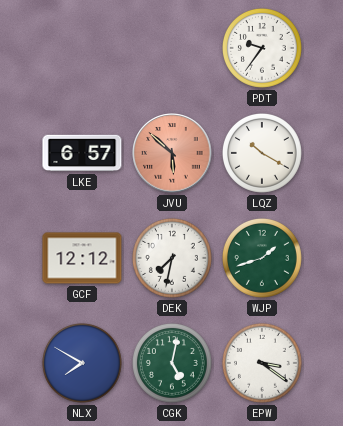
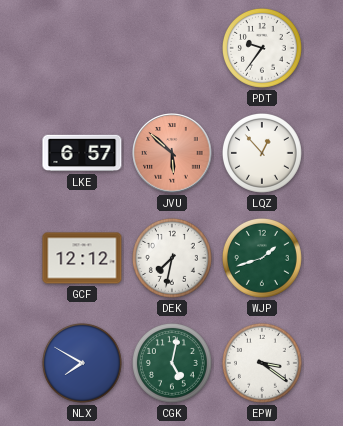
LQZ: 10:20 -> 12:53 (262, 153)
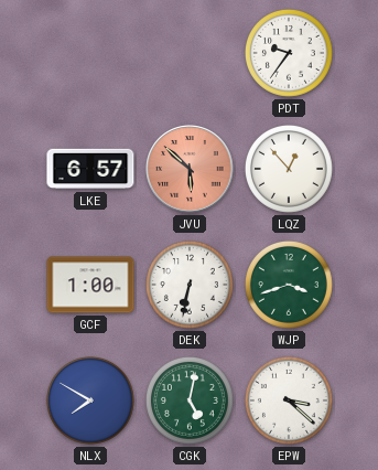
GCF: 12:12 -> 1:00 (90, 285)
DEK: 7:32 -> 6:32 (190, 285)
WJP: 1:42 -> 3:42 (289, 285)
EPW: 3:21 -> 3:22 (289, 400)
